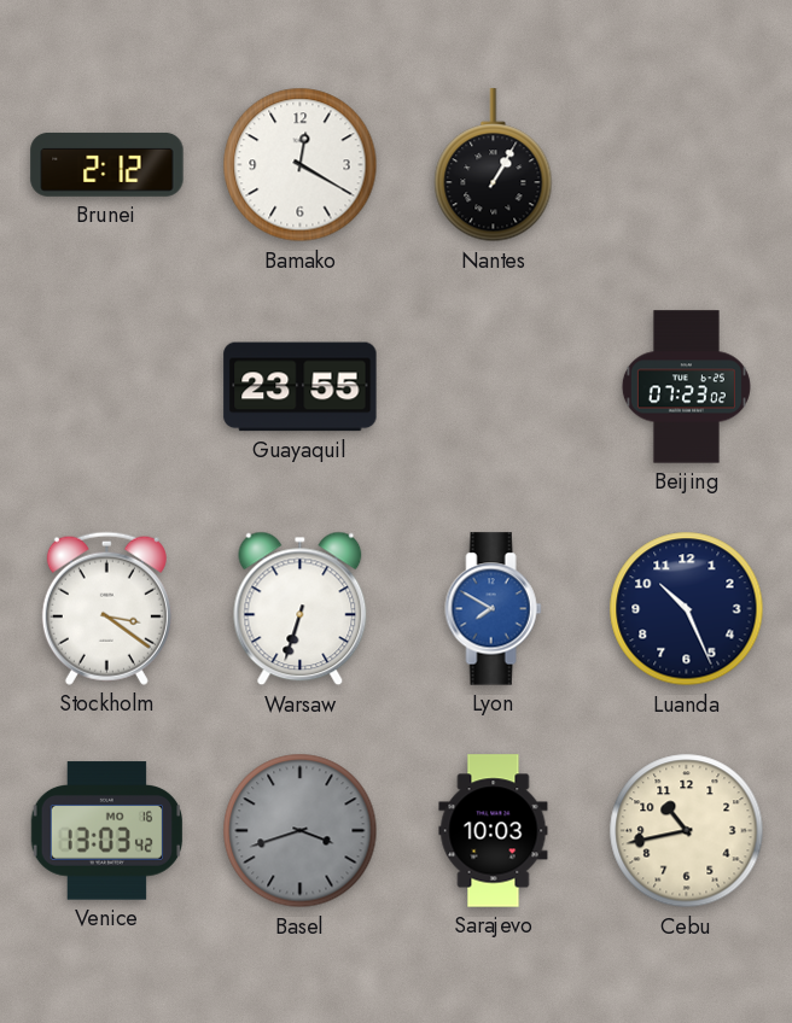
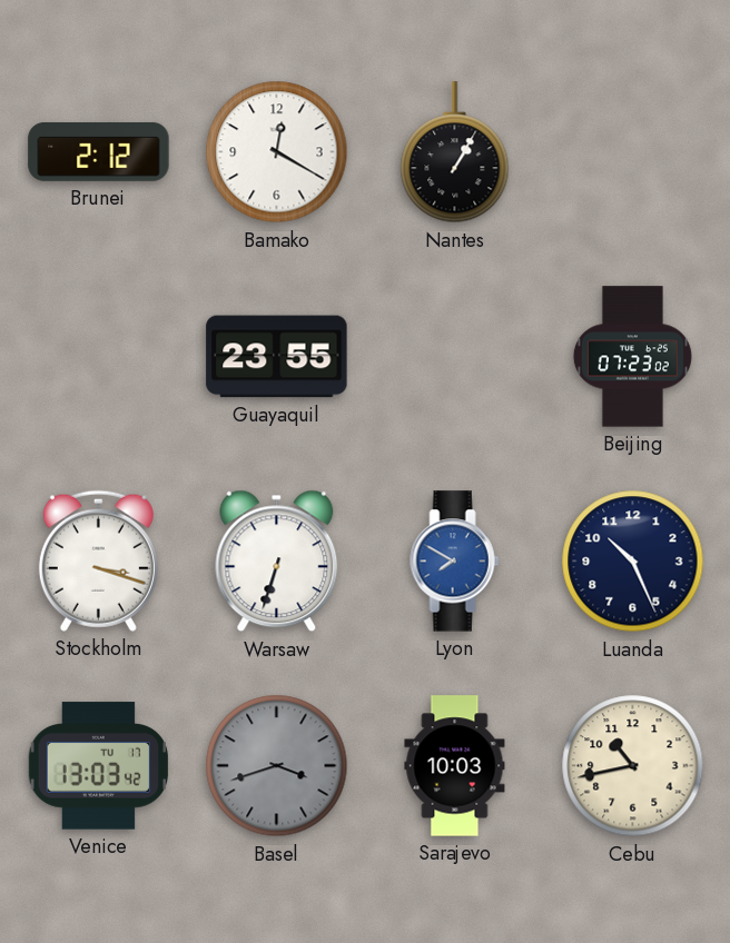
Stockholm: 3:21 -> 3:18 (98, 560)
Venice date: MO 16 -> TU 17 (98, 766)
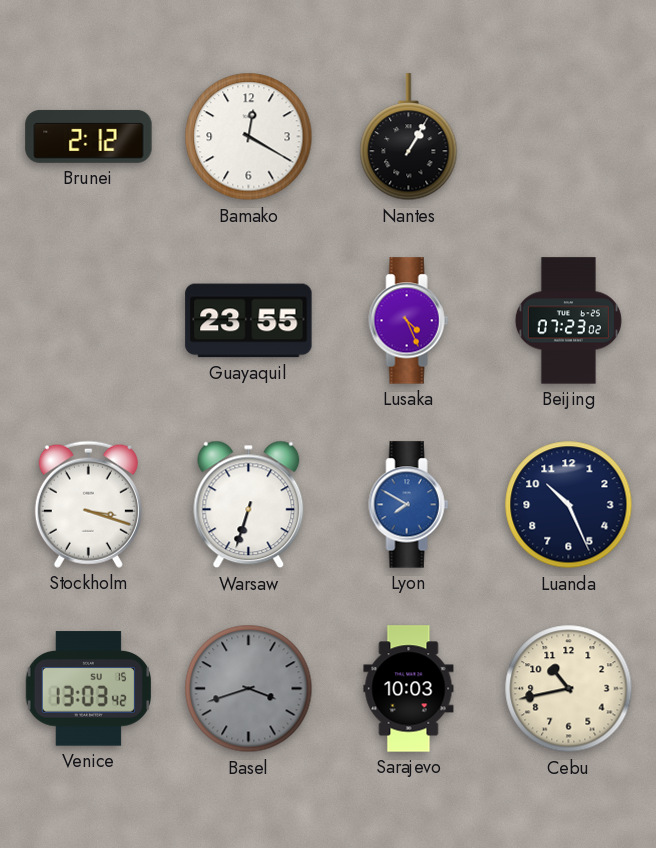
Lusaka: none -> 4:26 (409, 321)
Venice date: TU 17 -> SU 15 (88, 689)
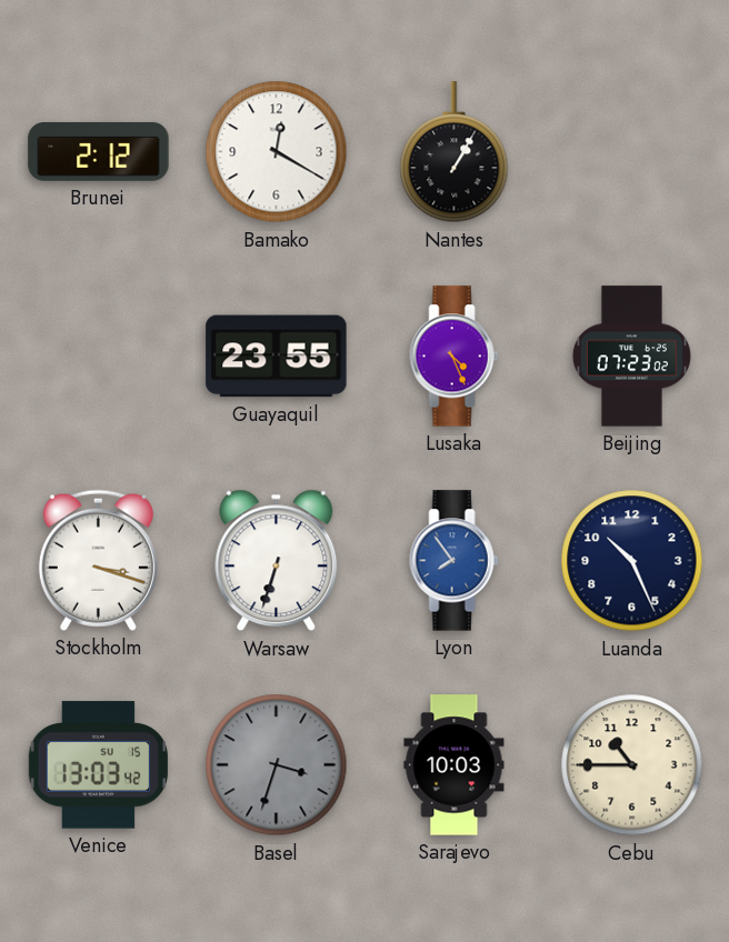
Lyon: 7:50 -> 7:54 (455, 561)
Basel: 3:42 -> 3:33 (277, 765)
Cebu: 10:43 -> 10:45 (632, 765)
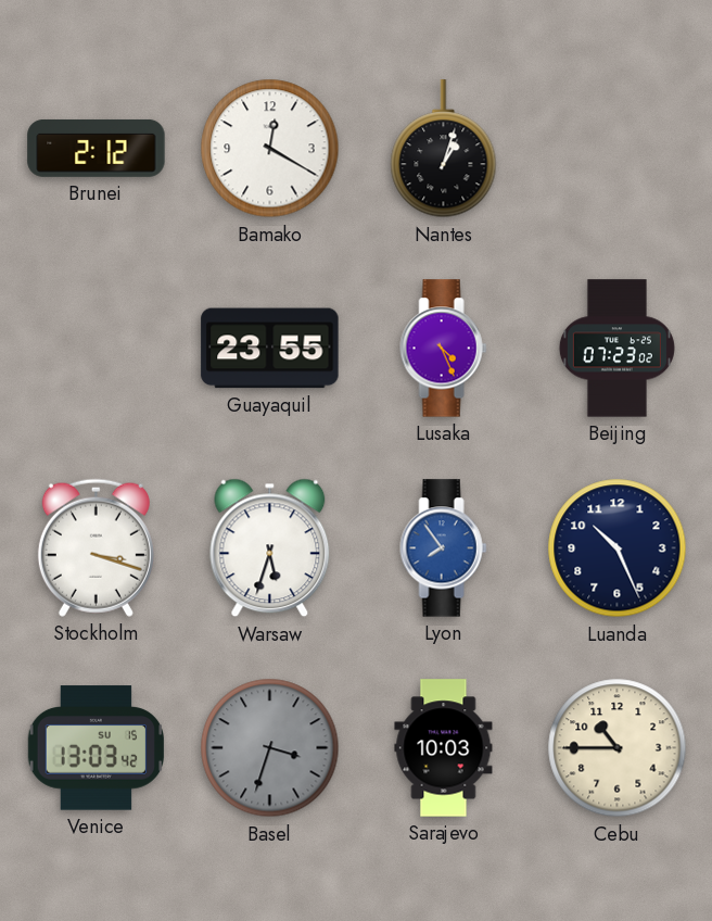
Nantes: 1:05 -> 1:03 (444, 149)
Warsaw: 6:33 -> 5:33 (270, 548)
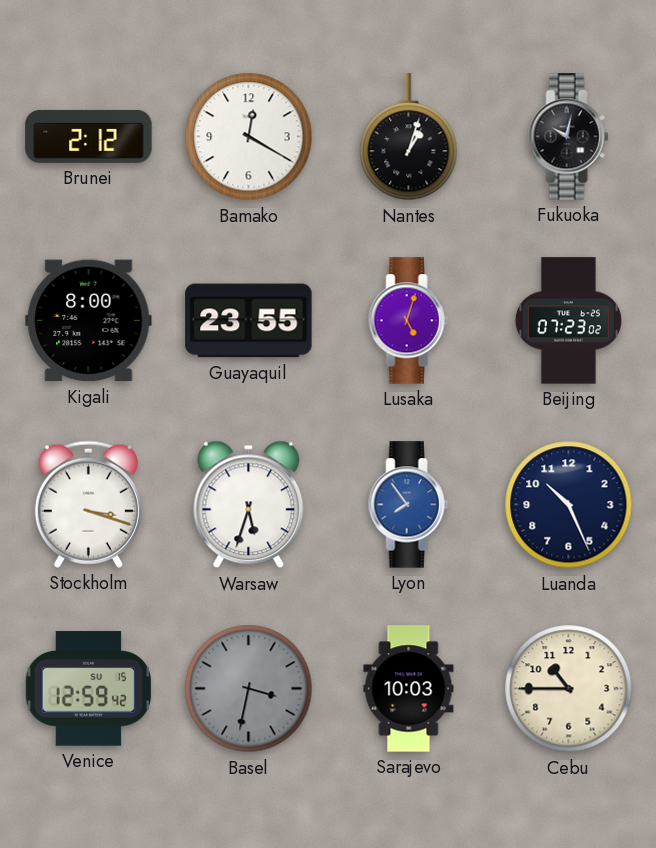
Fukuoka: none -> 10:02 (569, 137)
Kigali: none -> 8:00 (89, 321)
Lusaka: 4:26 -> 5:03 (409, 321)
Venice: 13:03 -> 12:59 (88, 689)
Basel: 3:33 -> 3:32 (249, 689)
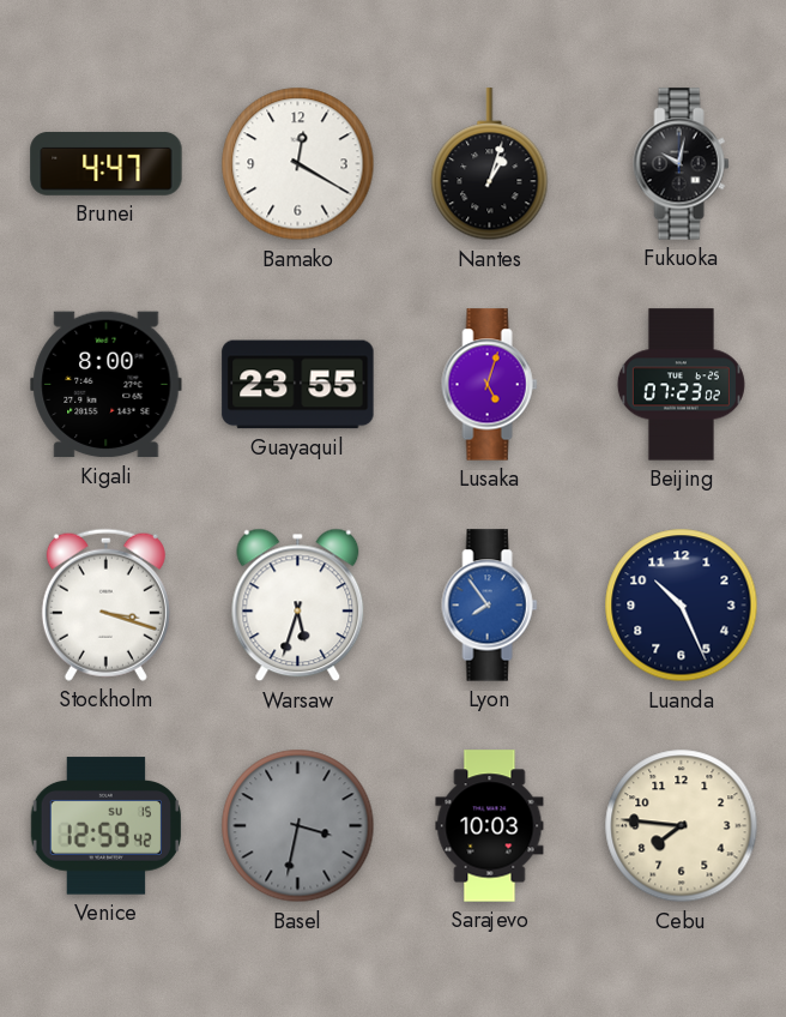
Brunei: 2:12 -> 4:47 (107, 163)
Cebu: 10:45 -> 7:46 (682, 826)
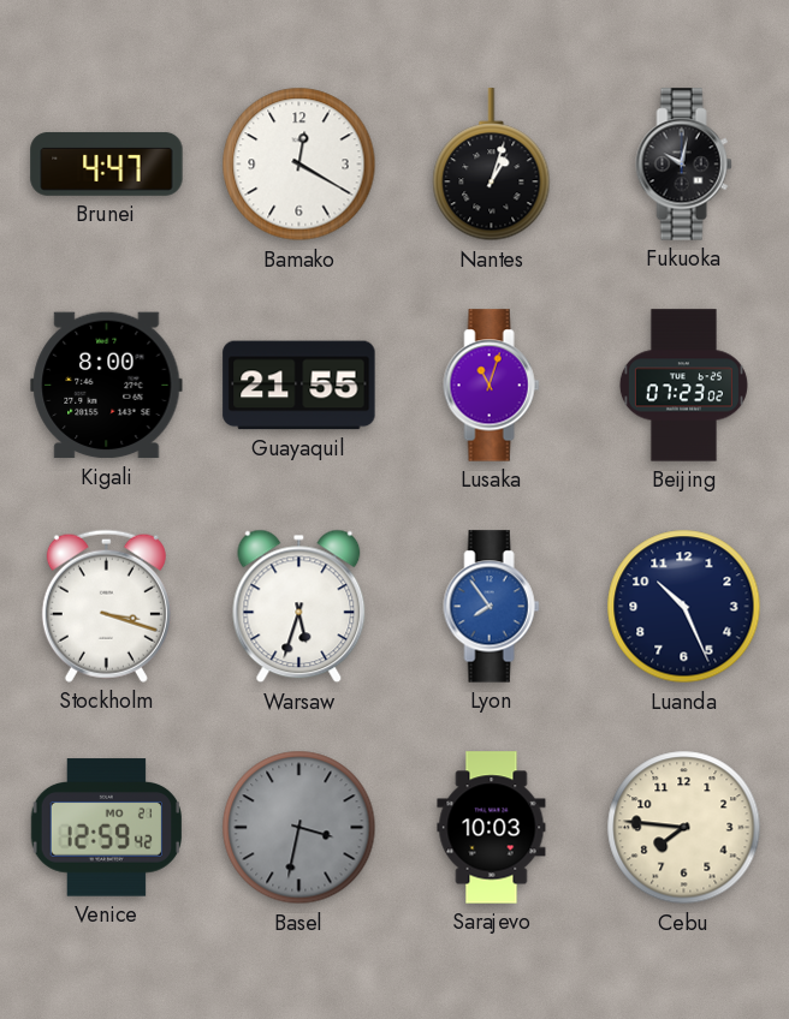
Guayaquil: 23:55 -> 21:55 (299, 386)
Lusaka: 5:03 -> 11:03 (492, 386)
Venice date: SU 15 -> MO 21 (106, 828)
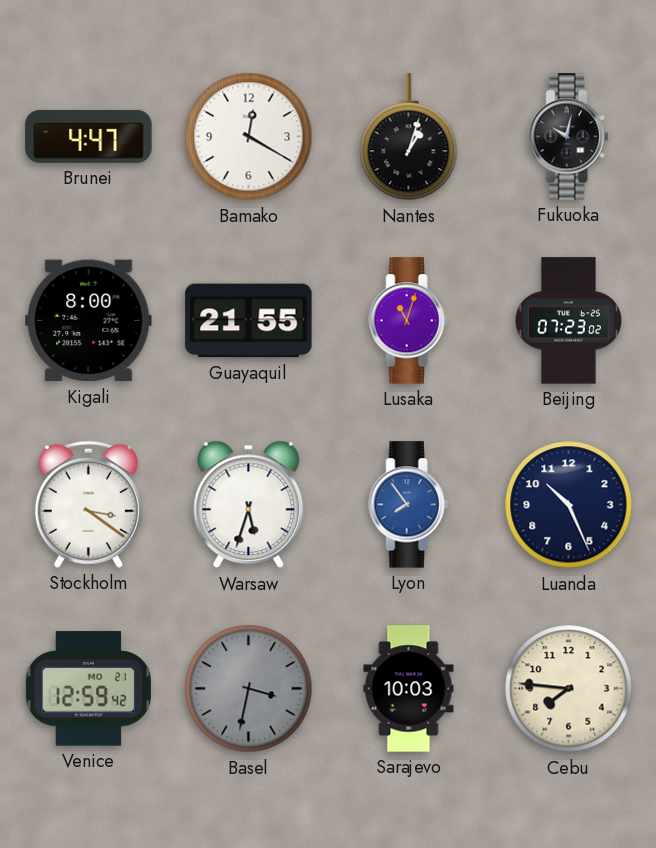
Stockholm: 3:18 -> 3:21 (88, 504)
